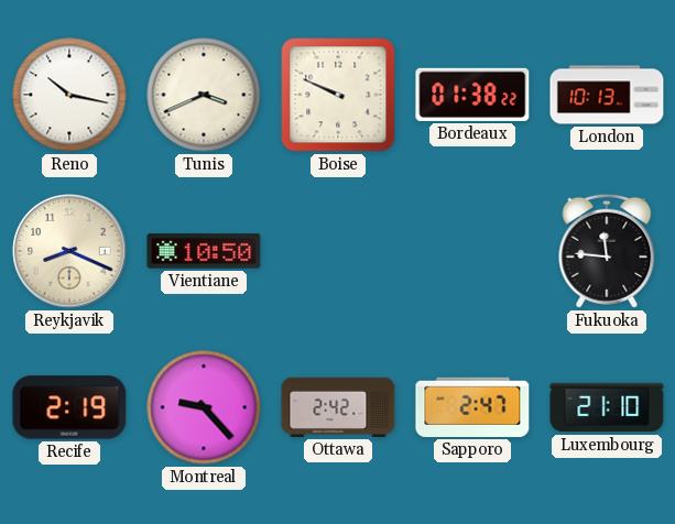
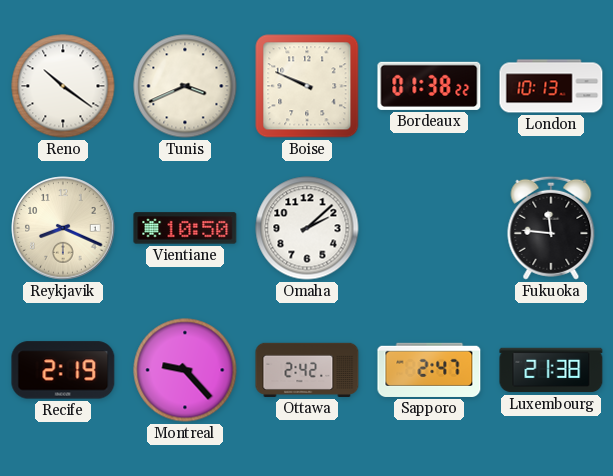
Reno: 10:17 -> 10:21 (63, 86)
Omaha: none -> 2:08 (307, 228)
Luxembourg: 21:10 -> 21:38 (551, 370)
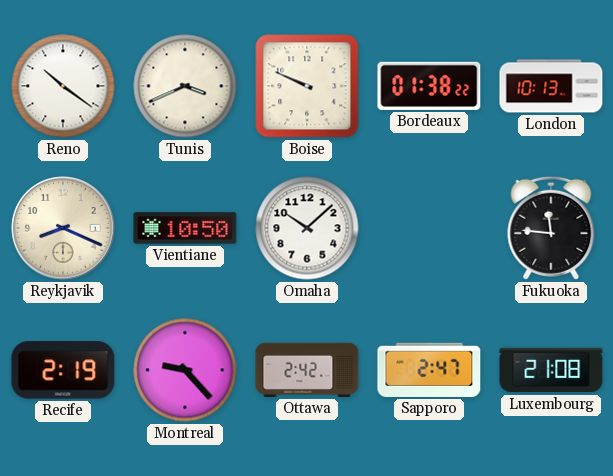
Omaha: 2:08 -> 10:08 (307, 228)
Luxembourg: 21:38 -> 21:08 (551, 370)
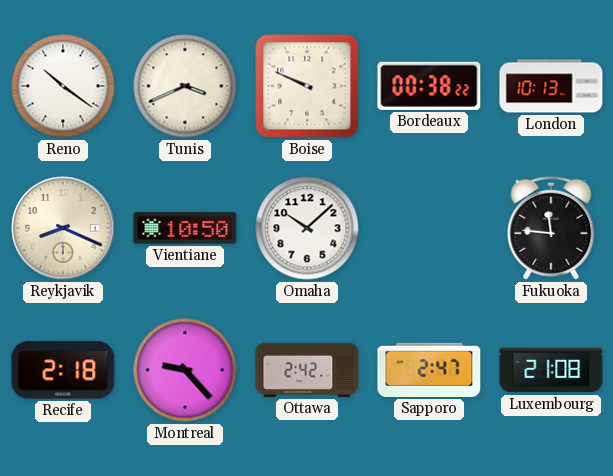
Bordeaux: 01:38 -> 00:38 (429, 86)
Recife: 2:19 -> 2:18 (63, 370)
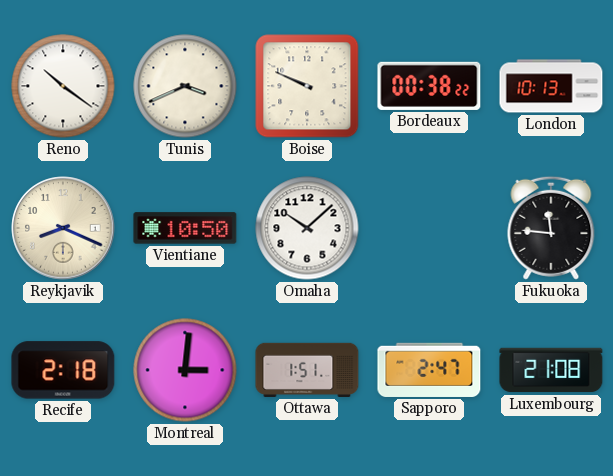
Montreal: 9:23 -> 3:01 (185, 370)
Ottawa: 2:42 -> 1:51 (307, 370)
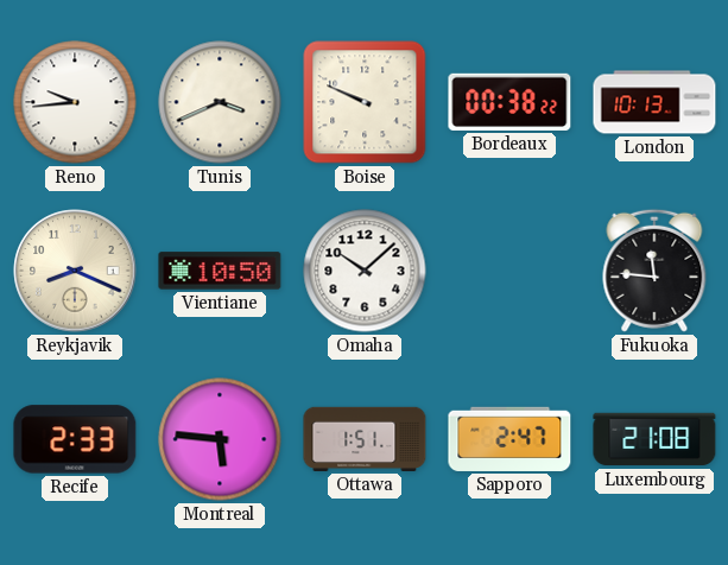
Reno: 10:21 -> 9:44 (75, 102)
Recife: 2:18 -> 2:33 (75, 439)
Montreal: 3:01 -> 5:46 (220, 439)
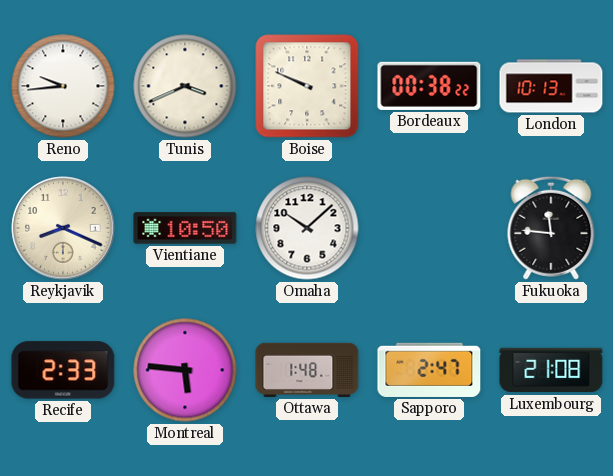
Ottawa: 1:51 -> 1:48 (307, 370)
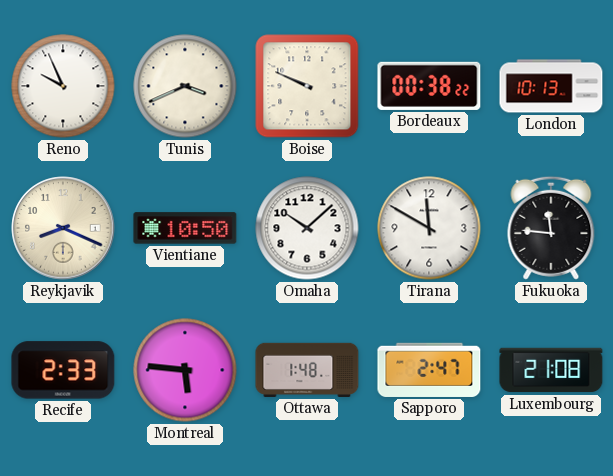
Reno: 9:44 -> 9:56 (63, 86)
Tirana: none -> 11:50 (429, 228)
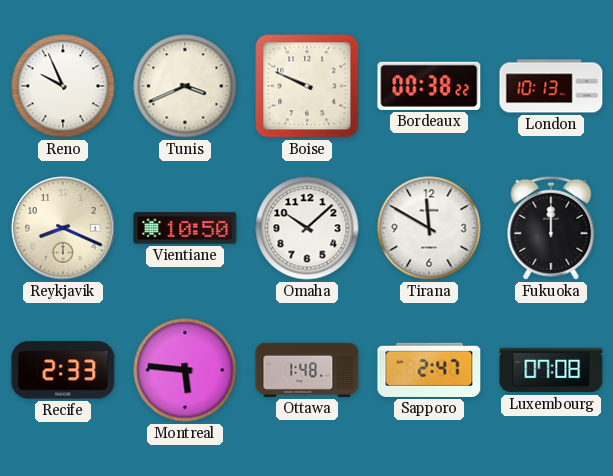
Fukuoka: 11:46 -> 12:00 (551, 228)
Luxembourg: 21:08 -> 07:08 (551, 370)
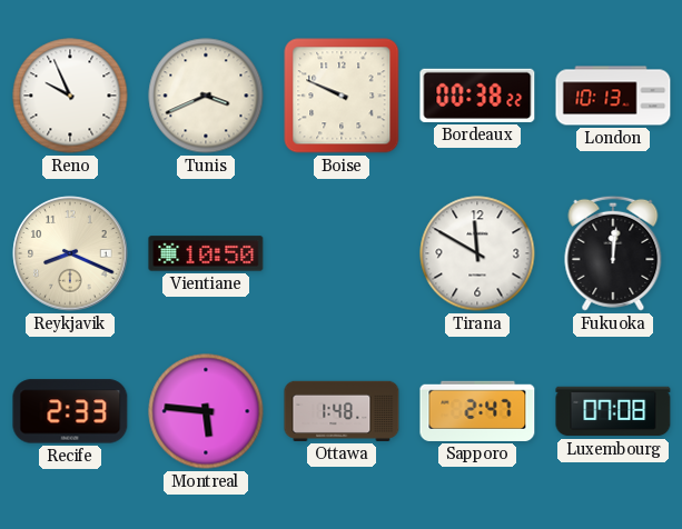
Omaha: 10:08 -> none (307, 228)
Fukuoka: 12:00 -> 12:01 (613, 253)
